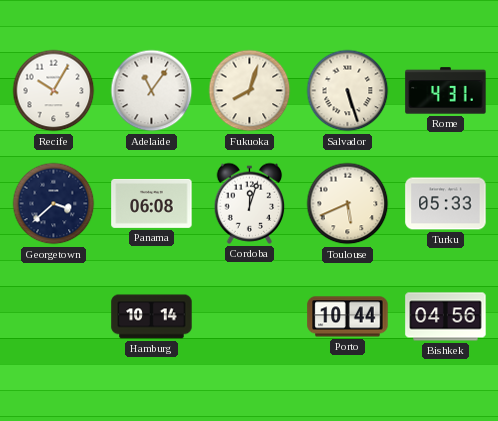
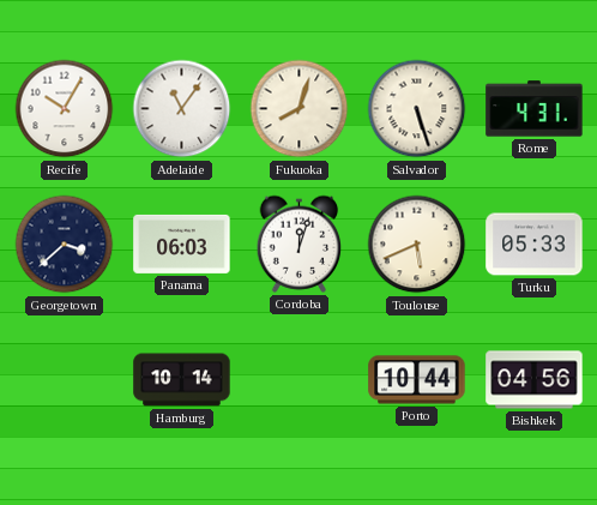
Panama: 06:08 -> 06:03 (182, 244)
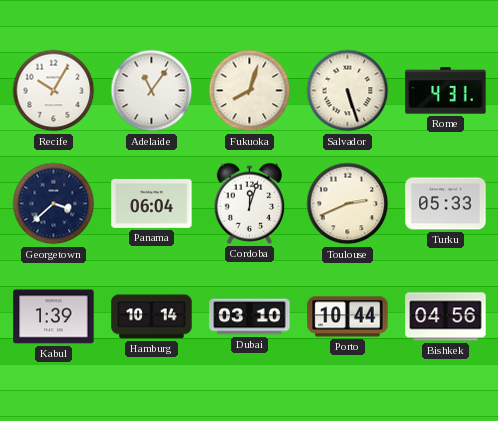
Panama: 06:03 -> 06:04 (152, 203)
Toulouse: 5:41 -> 2:41 (348, 204)
Kabul: none -> 1:39 (54, 317)
Dubai: none -> 03:10 (250, 317)
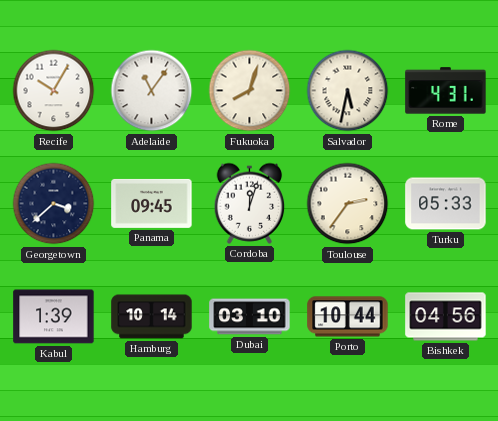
Salvador: 5:27 -> 5:32 (348, 91)
Panama: 06:04 -> 09:45 (152, 203)
Toulouse: 2:41 -> 2:36 (348, 204)
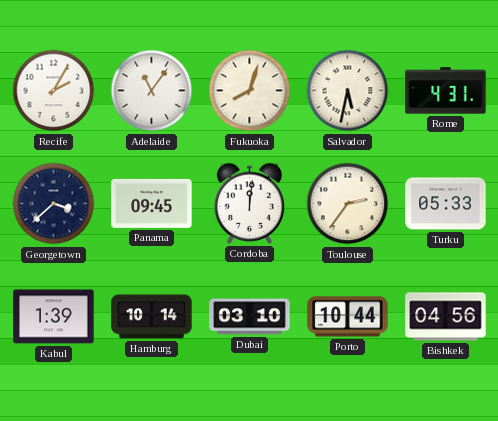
Recife: 10:05 -> 2:05 (54, 91)
Cordoba: 12:03 -> 12:01 (250, 203)
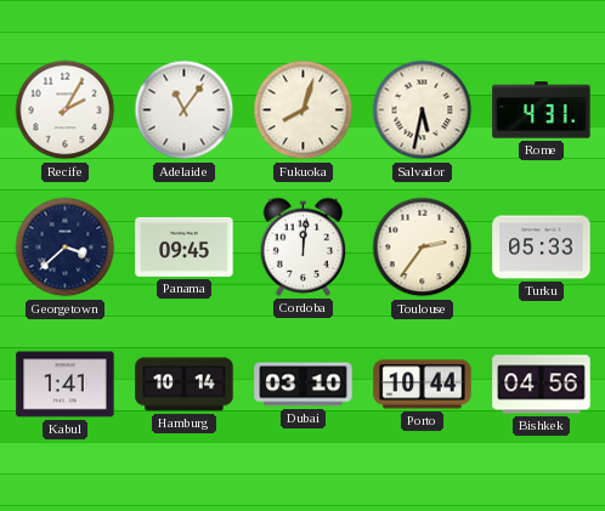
Kabul: 1:39 -> 1:41 (66, 385)
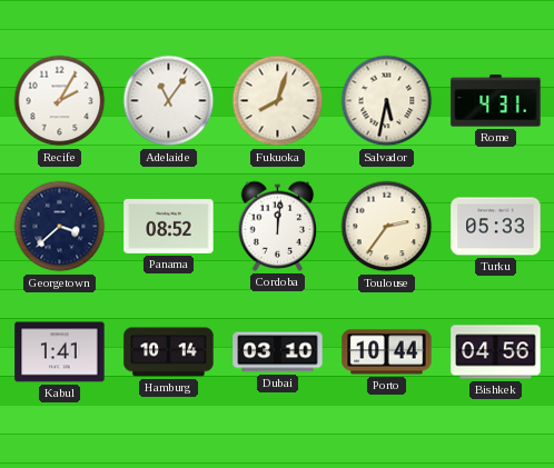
Panama: 09:45 -> 08:52 (169, 226)
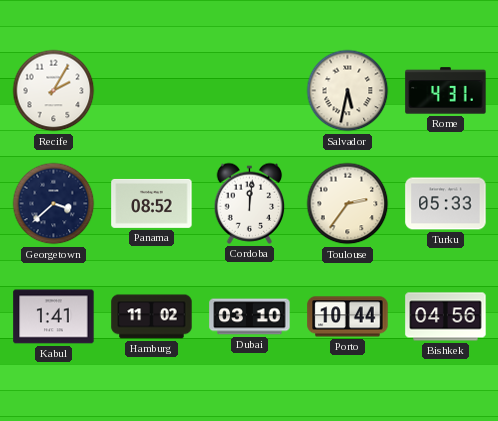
Adelaide: 11:06 -> none (169, 101)
Fukuoka: 8:03 -> none (278, 101)
Hamburg: 10:14 -> 11:02 (152, 317)
